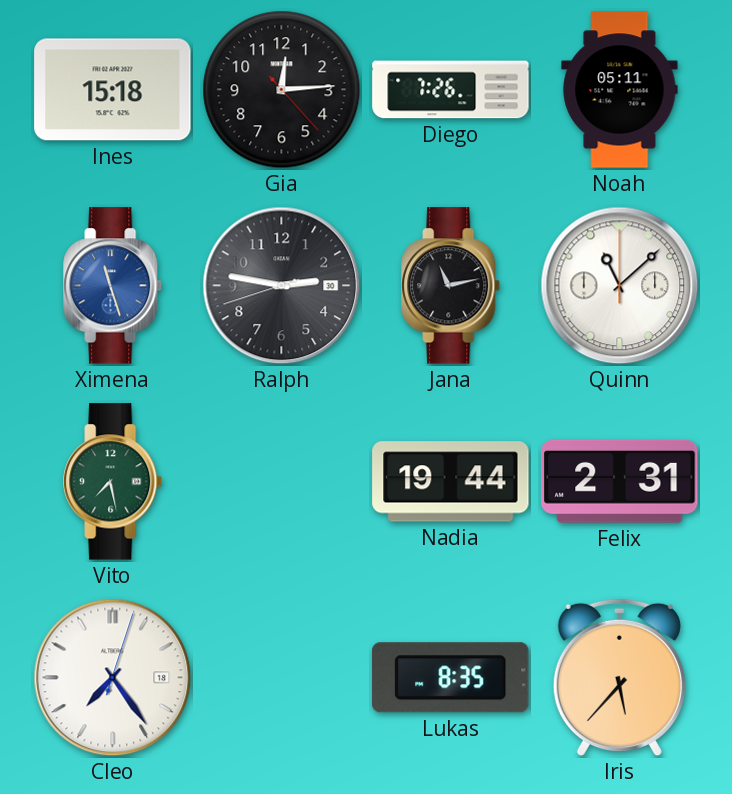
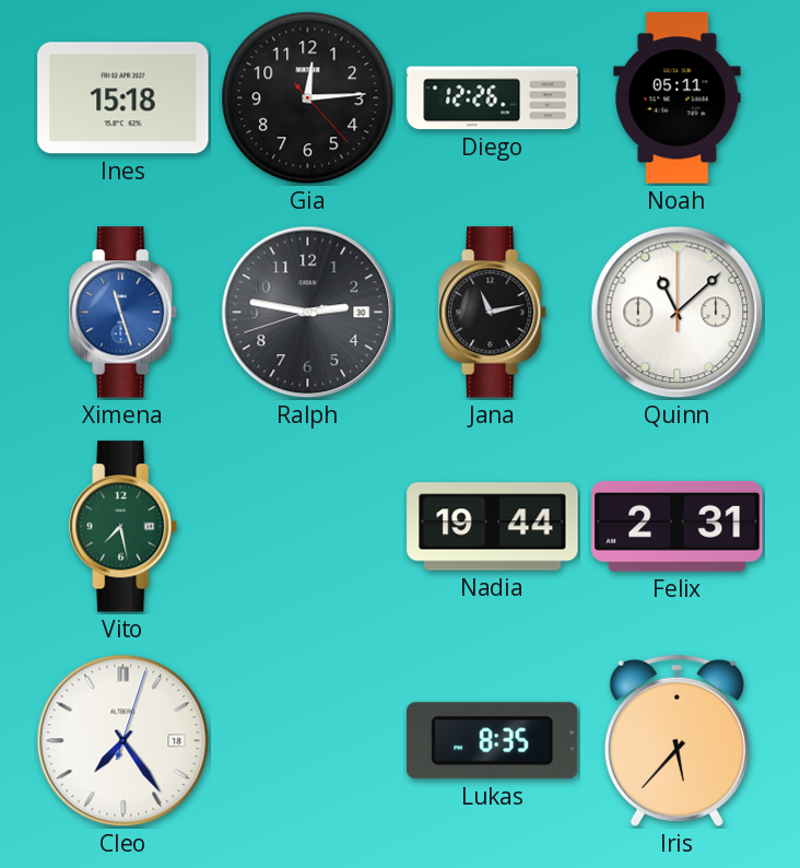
Diego: 7:26 -> 12:26 (493, 98)
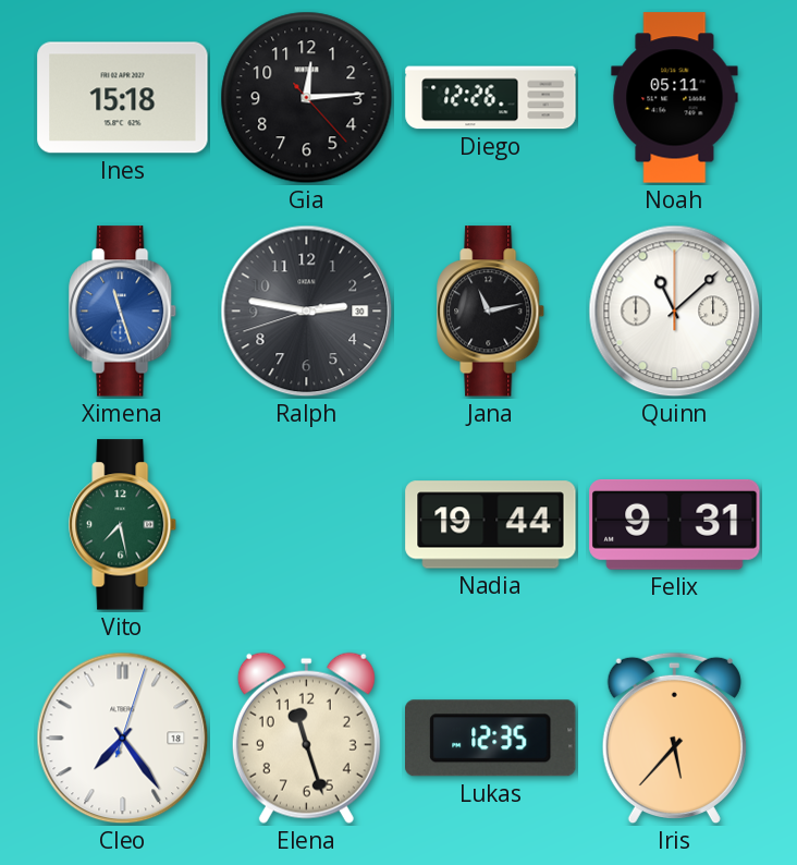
Felix: 2:31 -> 9:31 (675, 524)
Elena: none -> 11:27 (306, 738)
Lukas: 8:35 -> 12:35 (491, 739)
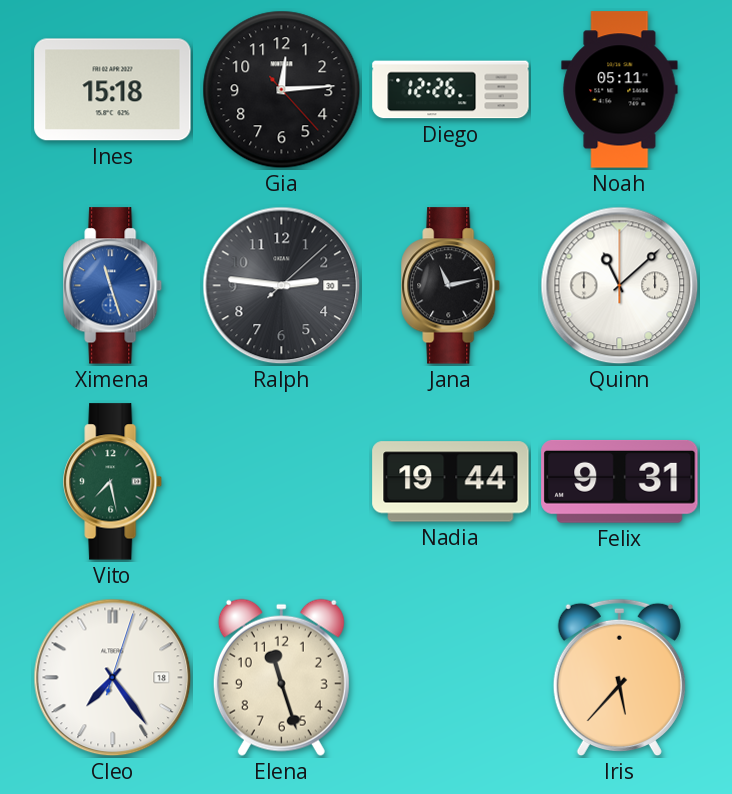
Ralph: 2:46:42 -> 2:46:08 (282, 286)
Lukas: 12:35 -> none (491, 739)
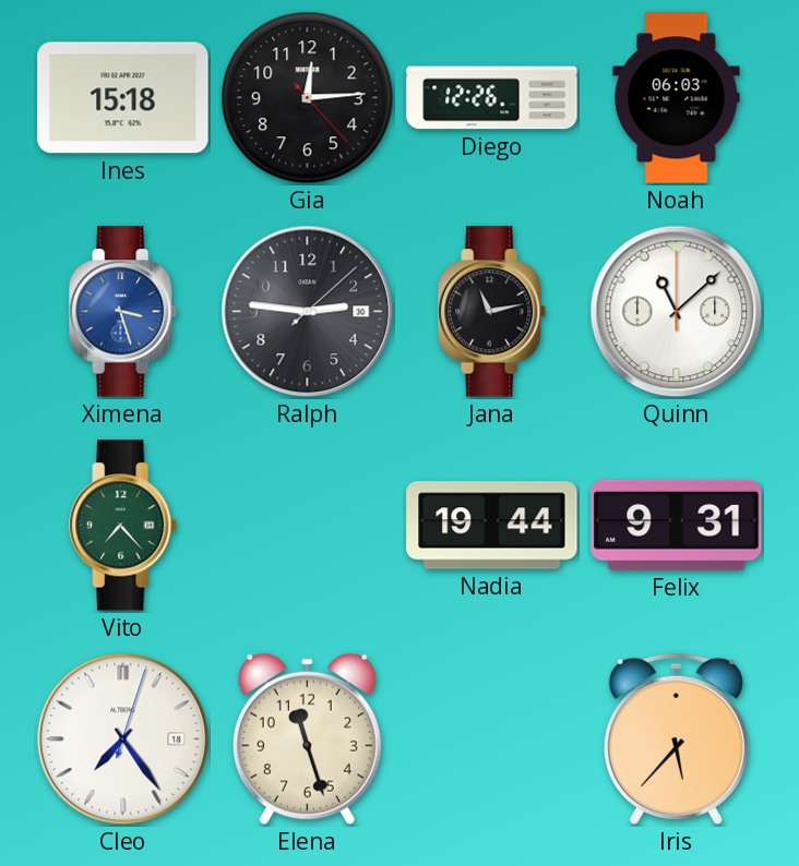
Noah: 05:11 -> 06:03 (677, 98)
Ximena: 11:27 -> 3:27 (123, 312)
Vito: 7:28 -> 7:23 (123, 526)
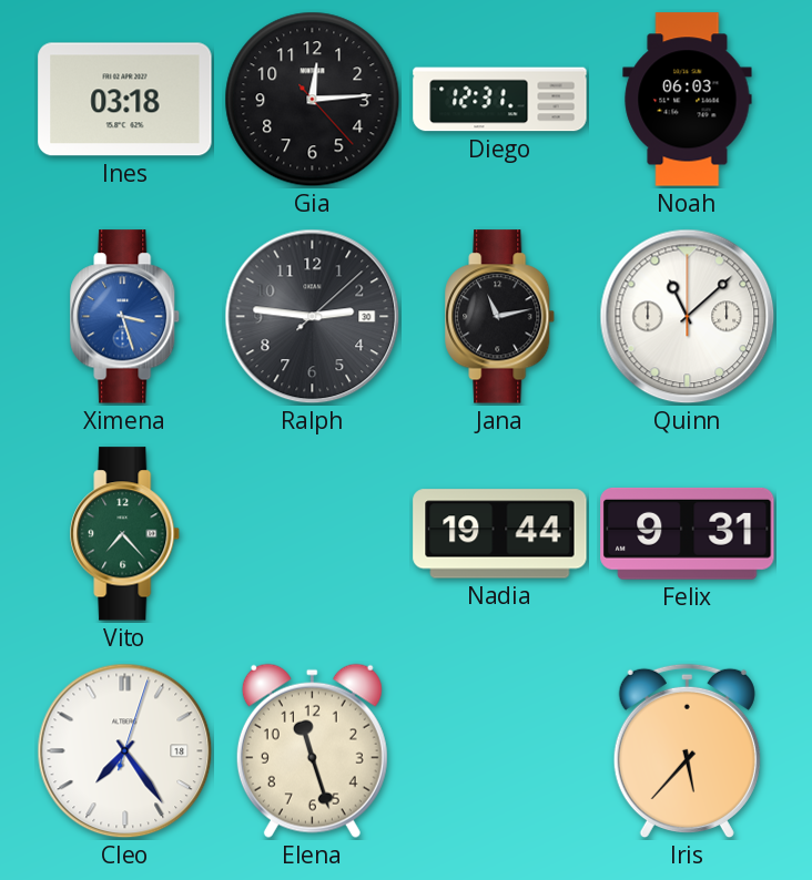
Ines: 15:18 -> 03:18 (125, 100)
Diego: 12:26 -> 12:31 (500, 100)
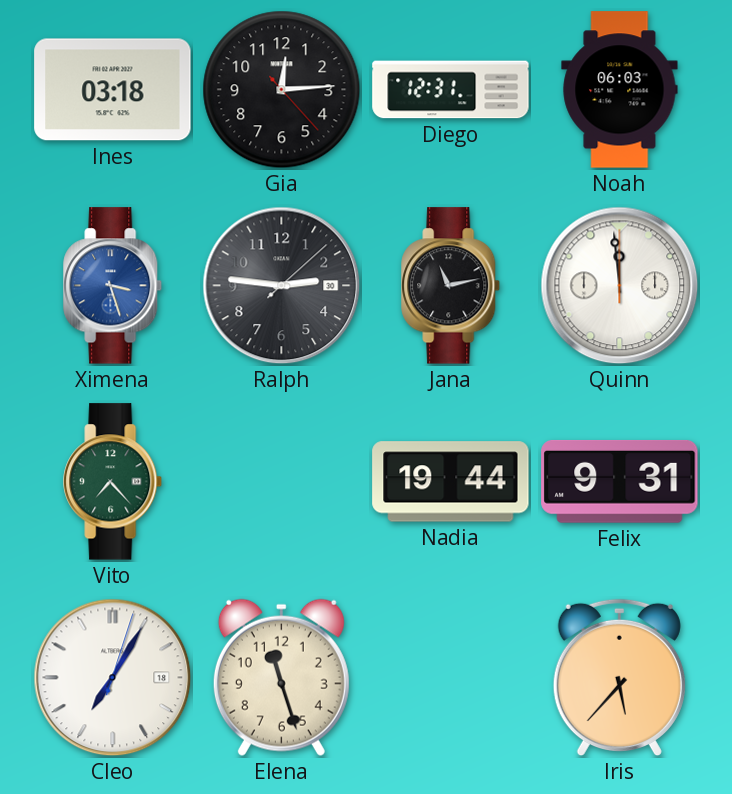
Quinn: 11:08 -> 11:59 (620, 286)
Cleo: 7:24 -> 7:05 (113, 678)
